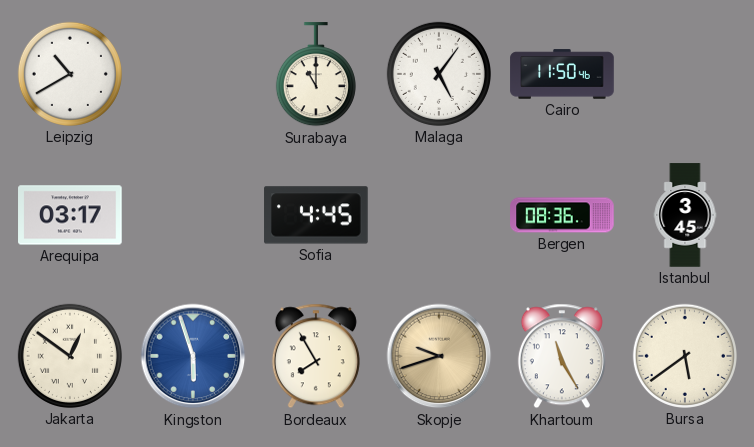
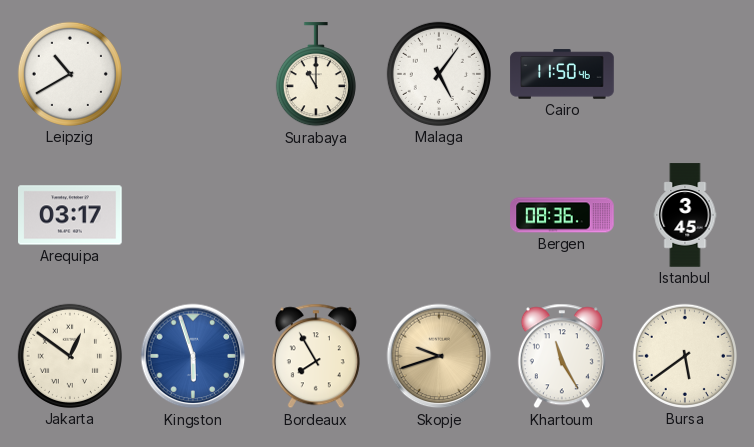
Sofia: 4:45 -> none (316, 215)
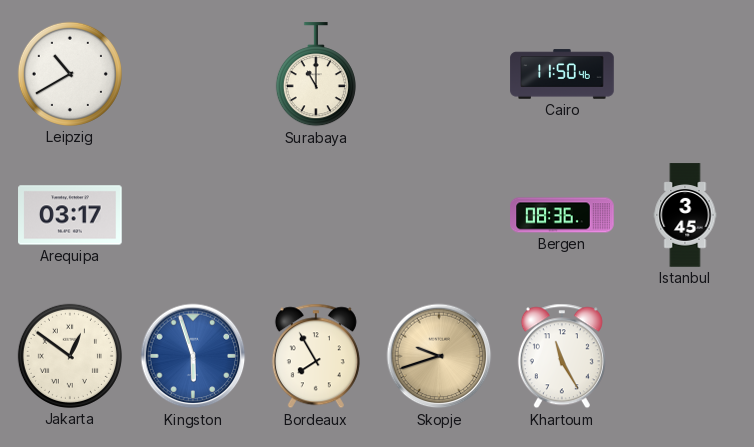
Malaga: 5:06 -> none (439, 74)
Bursa: 5:39 -> none (685, 356)
